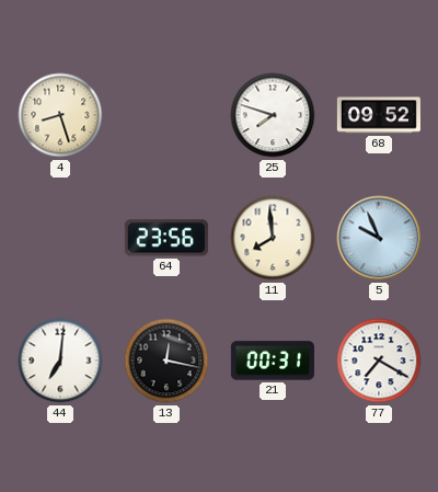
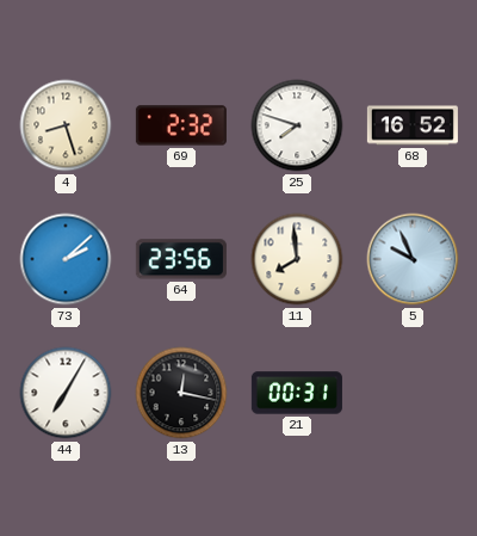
69: none -> 2:32 (181, 125)
68: 09:52 -> 16:52 (413, 125)
73: none -> 2:08 (66, 259)
44: 7:01 -> 7:05 (66, 393)
77: 7:20 -> none (379, 361)
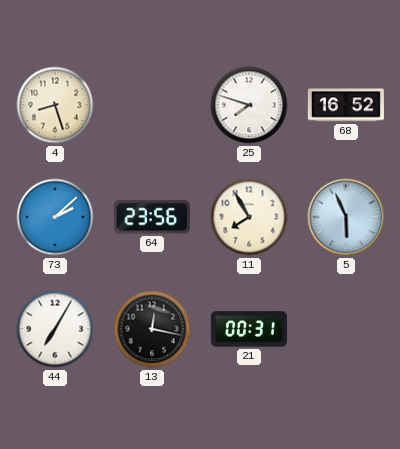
69: 2:32 -> none (181, 125)
11: 7:59 -> 7:55 (249, 217)
5: 9:56 -> 5:56 (346, 217)
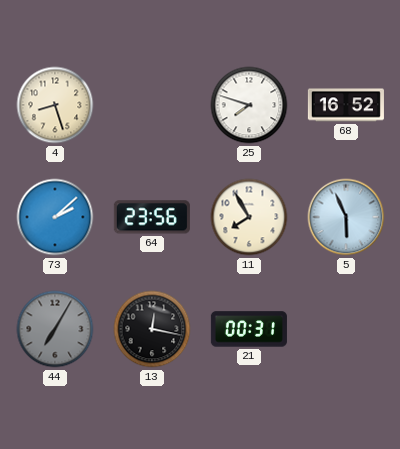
44 dial: white -> grey (55, 329)
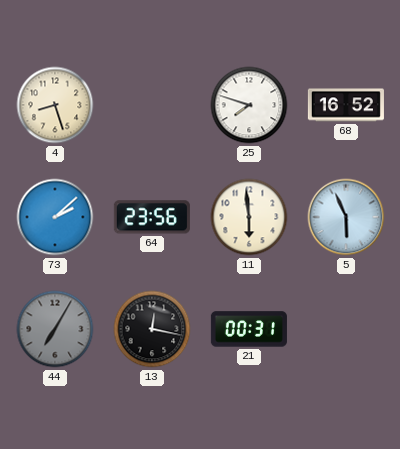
11: 7:55 -> 5:59 (249, 217)
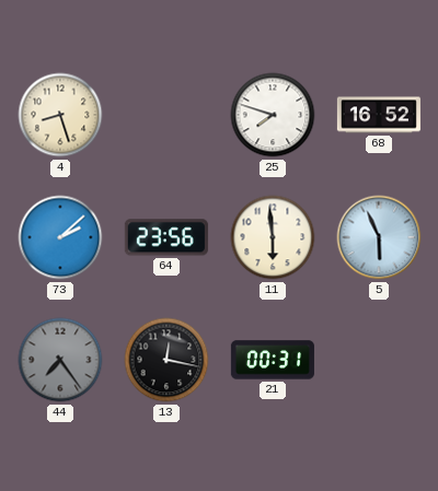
44: 7:05 -> 7:24 (60, 360)
